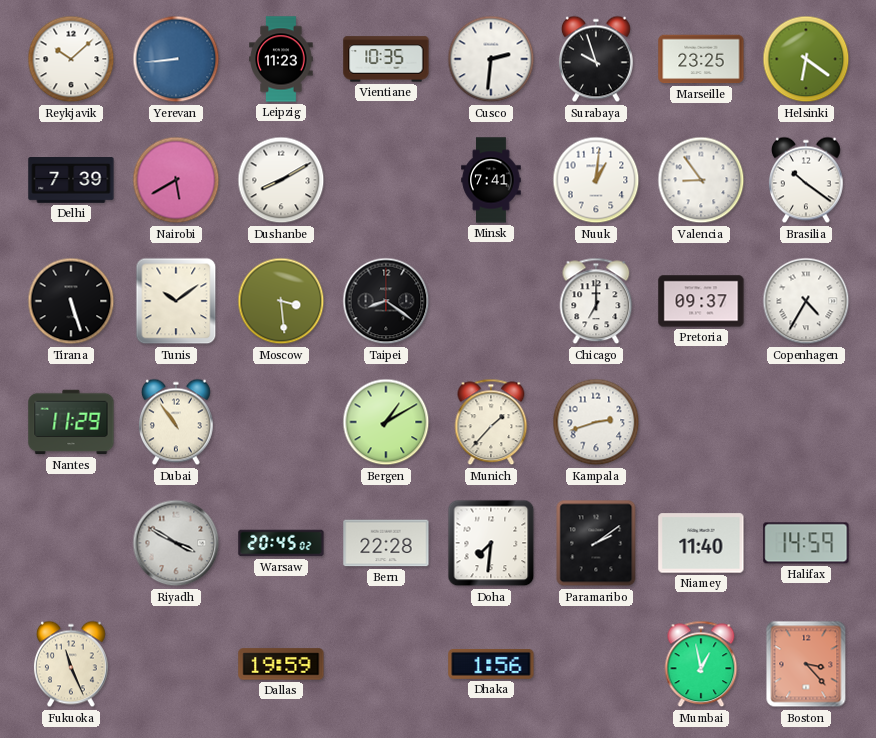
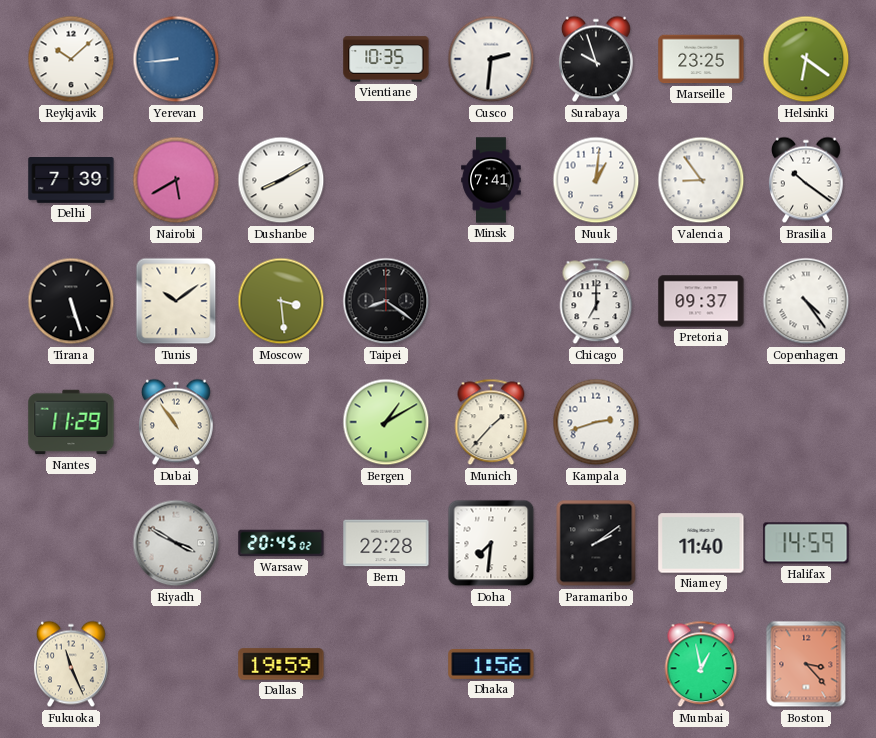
Leipzig: 11:23 -> none (281, 59)
Copenhagen: 4:35 -> 4:24 (806, 301)
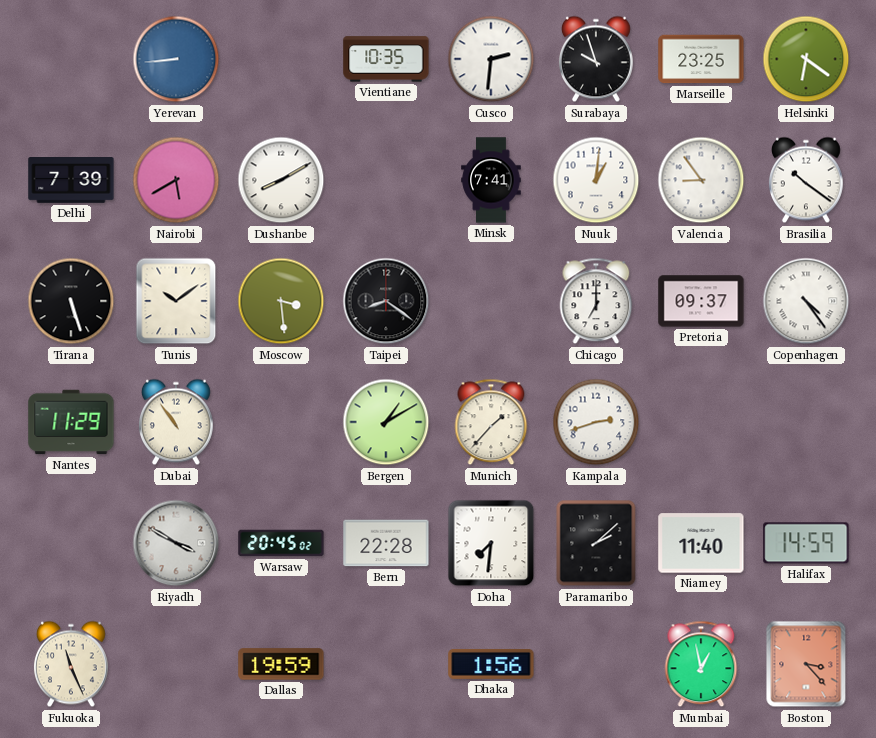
Reykjavik: 10:08 -> none (71, 59)
Paramaribo: 2:09 -> 2:08 (596, 543)
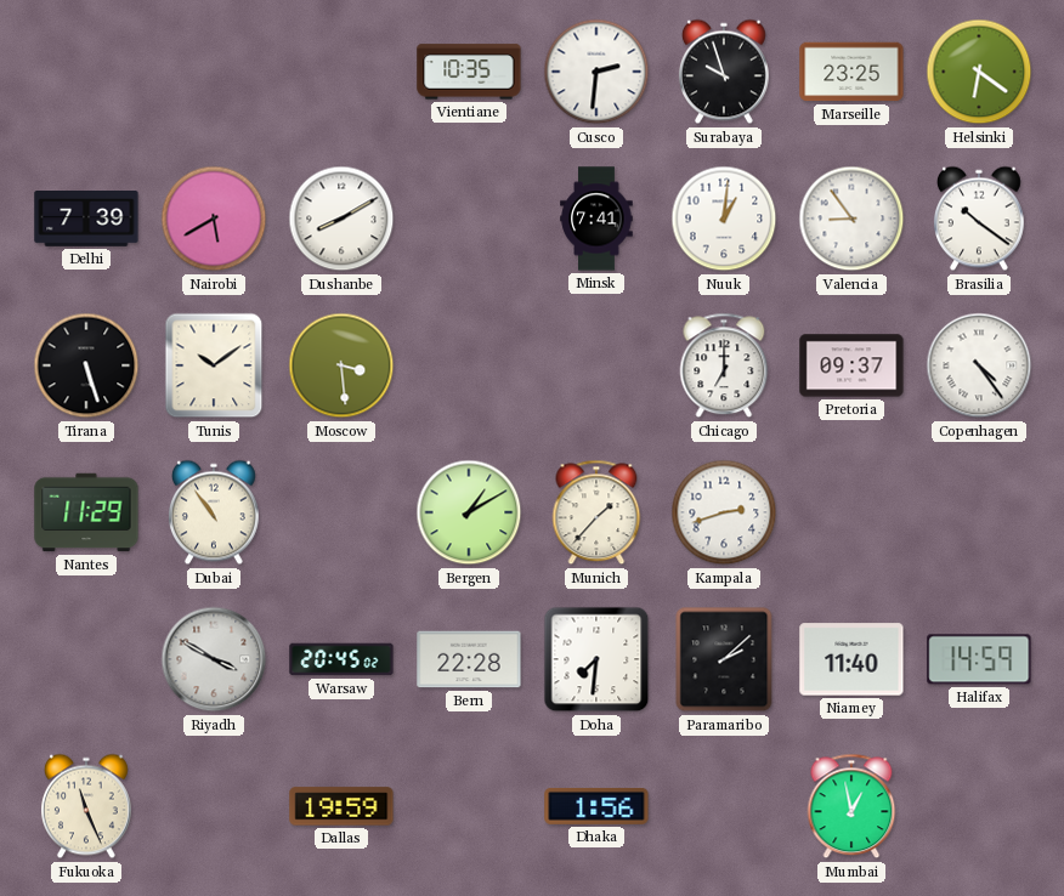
Yerevan: 8:44 -> none (176, 59)
Taipei: 8:21 -> none (386, 301)
Boston: 3:23 -> none (806, 664)
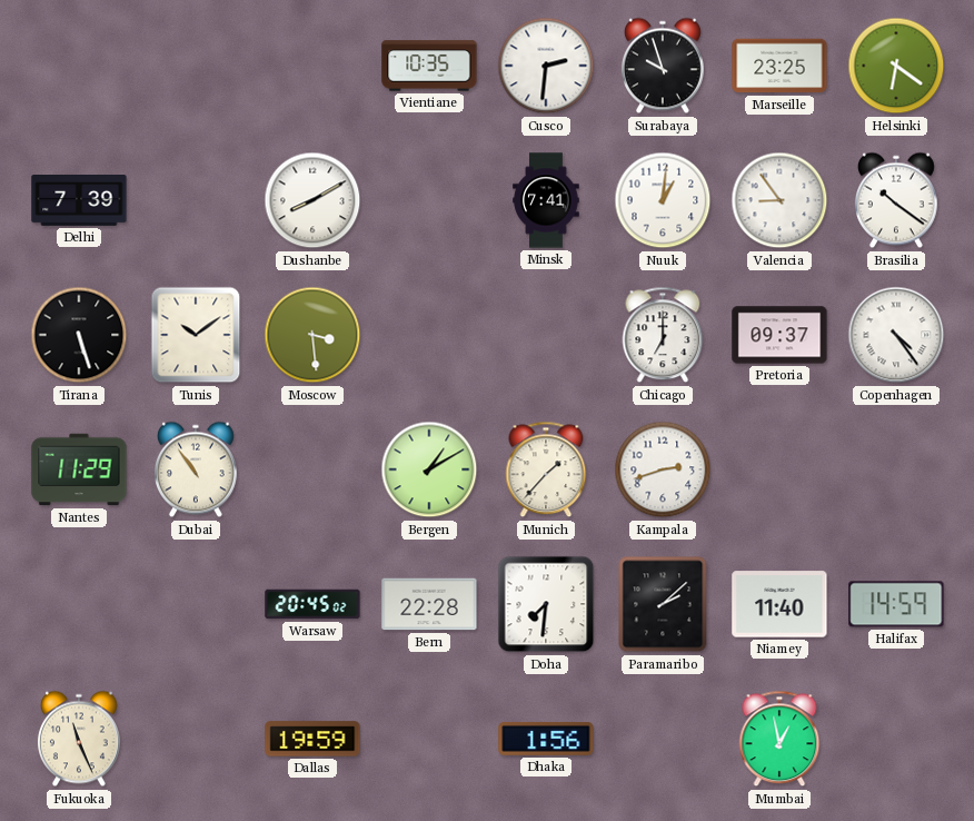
Nairobi: 5:40 -> none (214, 219)
Riyadh: 3:50 -> none (214, 659)
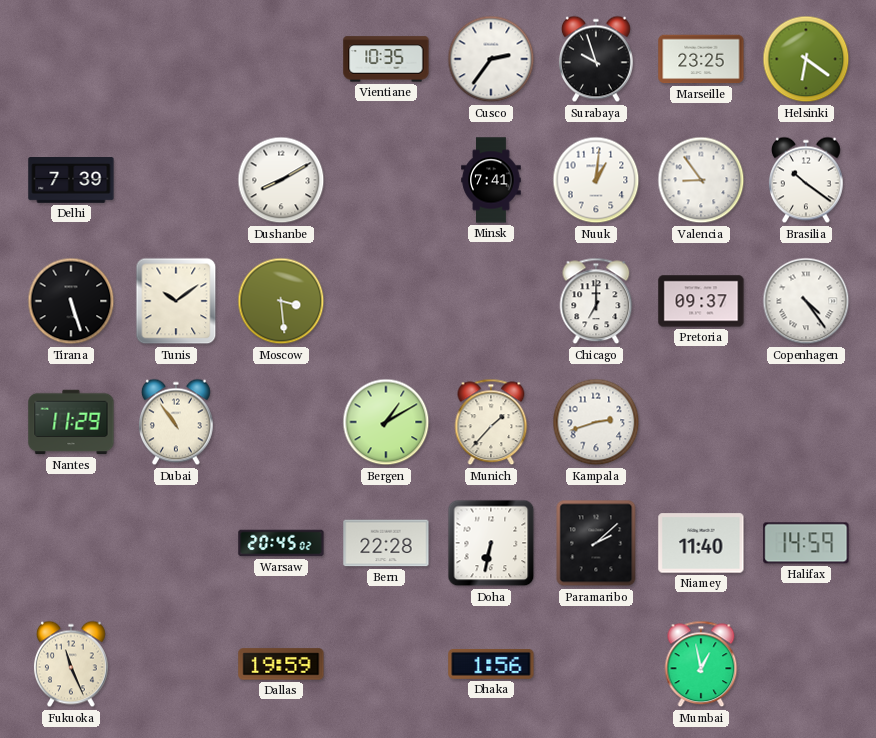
Cusco: 2:31 -> 2:36 (491, 59)
Doha: 7:31 -> 6:32 (491, 543)
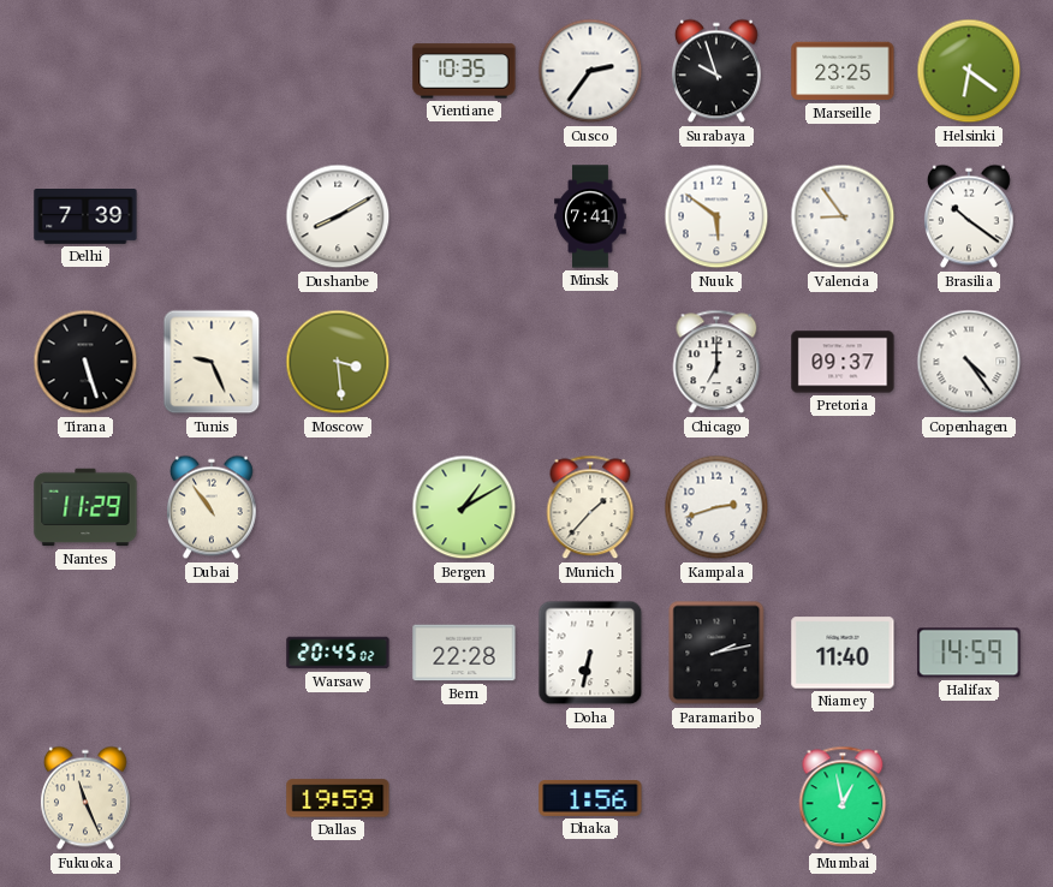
Nuuk: 1:01 -> 5:51 (716, 216)
Tunis: 10:09 -> 9:26 (212, 362)
Paramaribo: 2:08 -> 2:13 (716, 653)
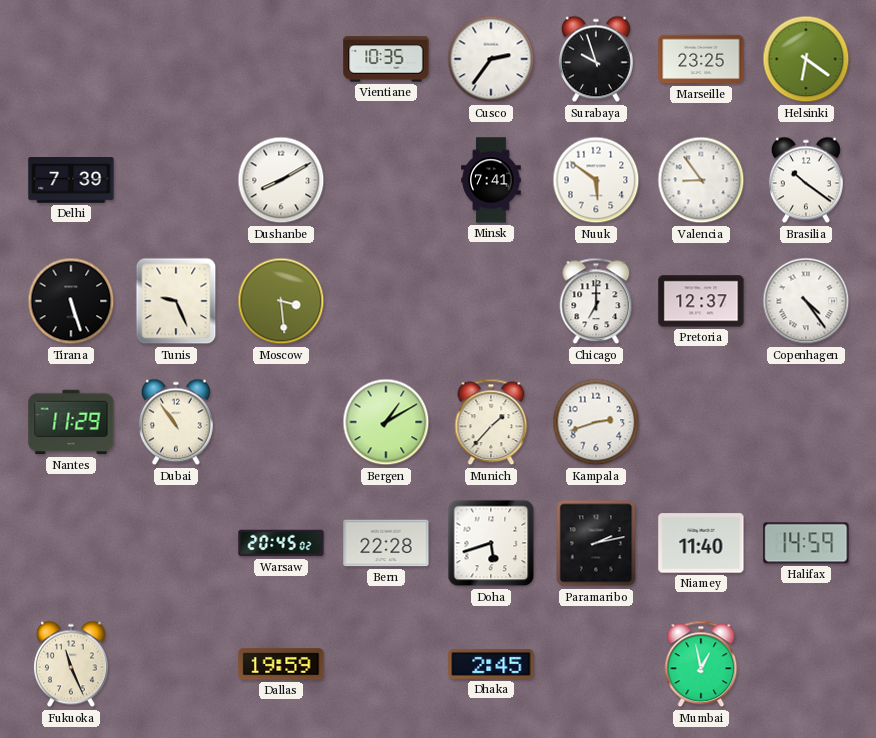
Pretoria: 09:37 -> 12:37 (701, 301)
Doha: 6:32 -> 5:42 (491, 543)
Dhaka: 1:56 -> 2:45 (491, 664)
